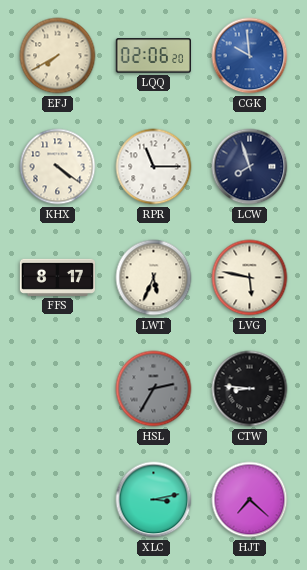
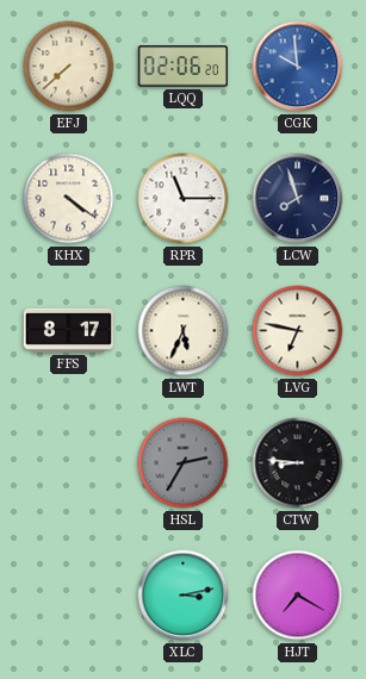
EFJ: 7:40 -> 7:38 (69, 67)
LVG: 5:47 -> 6:47 (298, 331)
HJT: 7:22 -> 7:20 (298, 596)
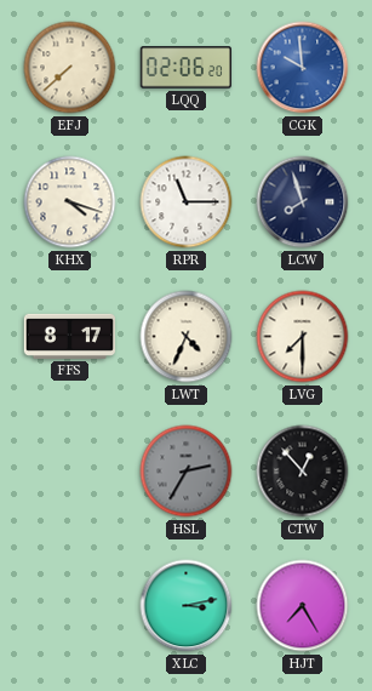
KHX: 4:21 -> 4:18 (70, 202)
LWT: 5:34 -> 4:34 (187, 337)
LVG: 6:47 -> 7:30 (303, 337)
CTW: 8:46 -> 12:53 (303, 472)
HJT: 7:20 -> 7:25 (303, 606)
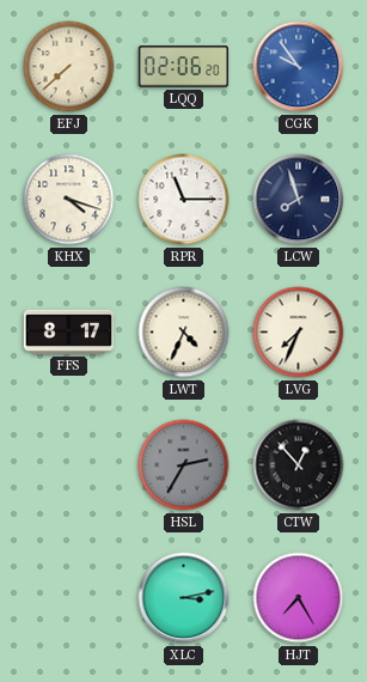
CGK: 9:59 -> 9:54 (299, 67)
LVG: 7:30 -> 7:34 (299, 333)
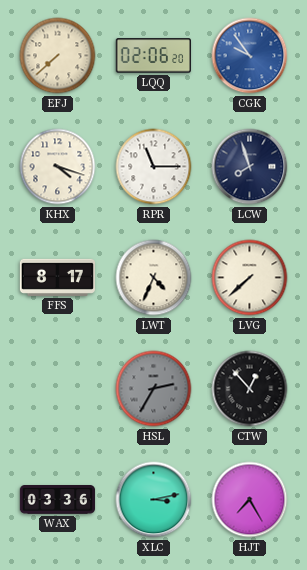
LVG: 7:34 -> 7:38 (250, 278)
WAX: none -> 03:36 (58, 500)
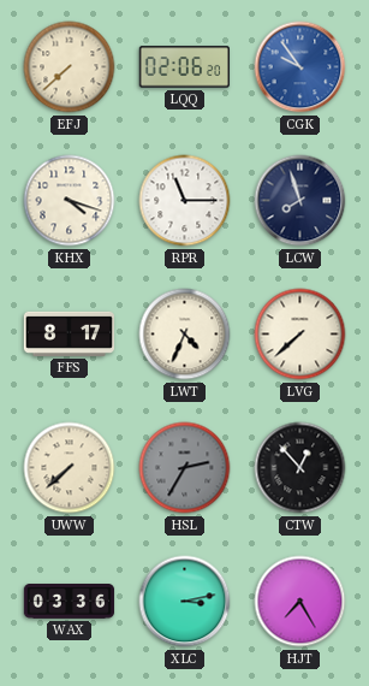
UWW: none -> 7:38 (70, 468)
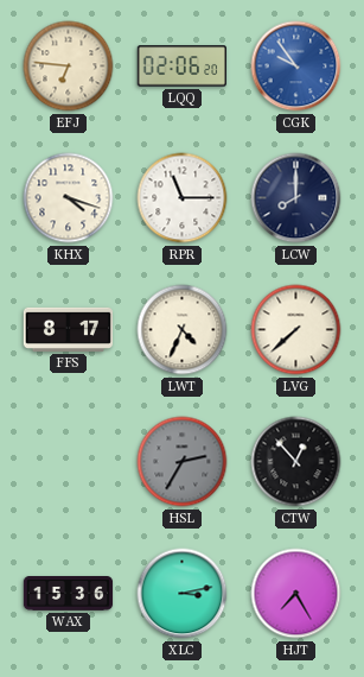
EFJ: 7:38 -> 6:46 (69, 67)
LCW: 7:57 -> 8:00 (296, 198)
UWW: 7:38 -> none (70, 468)
WAX: 03:36 -> 15:36 (69, 594)
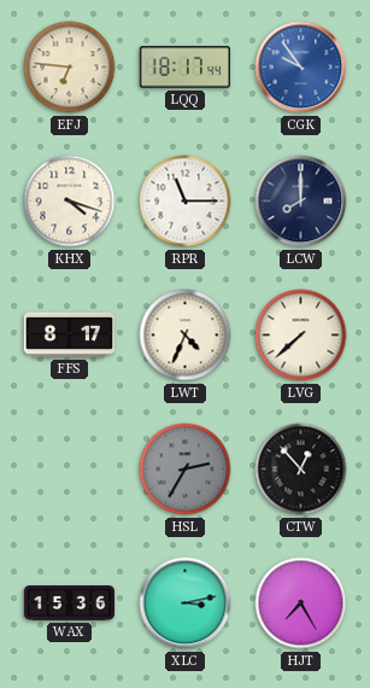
LQQ: 02:06 -> 18:17 (184, 68)
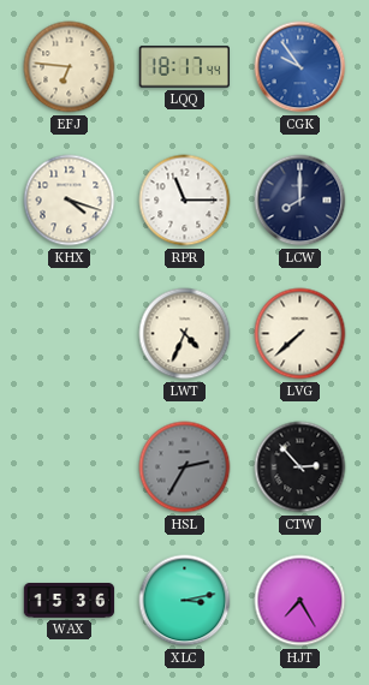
FFS: 8:17 -> none (69, 334)
CTW: 12:53 -> 2:53 (300, 467)
